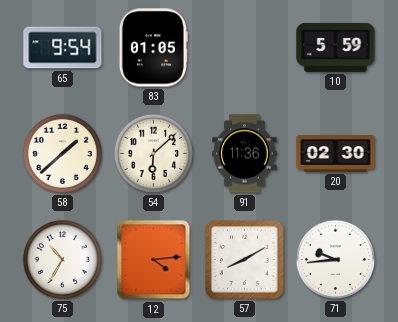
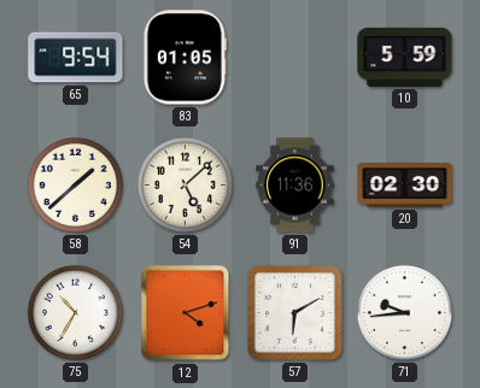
54: 6:08 -> 5:08 (185, 184)
12: 4:14 -> 4:12 (186, 313)
57: 8:10 -> 6:10 (295, 313)
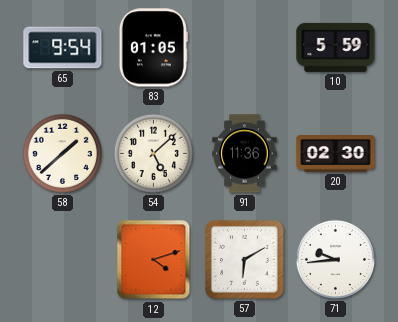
75: 10:35 -> none (75, 312)
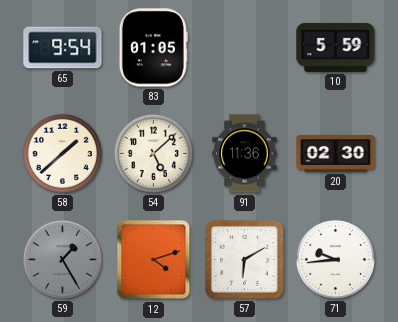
59: none -> 1:25 (62, 259)
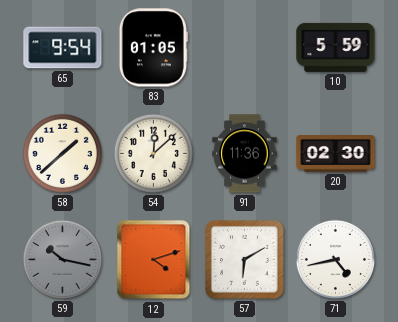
54: 5:08 -> 12:08 (153, 153)
59: 1:25 -> 10:17 (62, 259)
71: 9:44 -> 4:43 (335, 259)
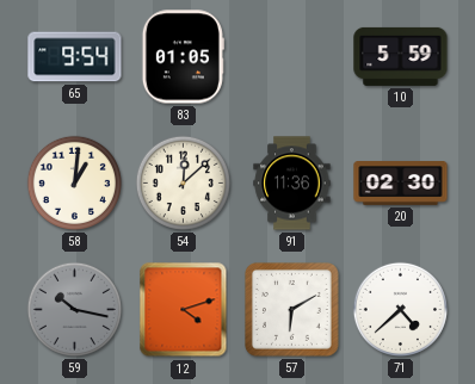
58: 1:38 -> 1:01 (74, 182)
71: 4:43 -> 4:38 (400, 309)
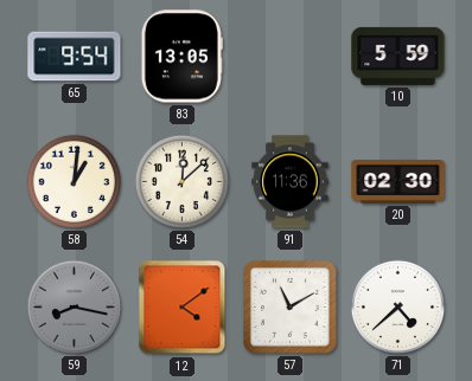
83: 01:05 -> 13:05 (181, 57)
59: 10:17 -> 8:17 (74, 306)
12: 4:12 -> 4:09 (183, 308)
57: 6:10 -> 11:10 (291, 308)
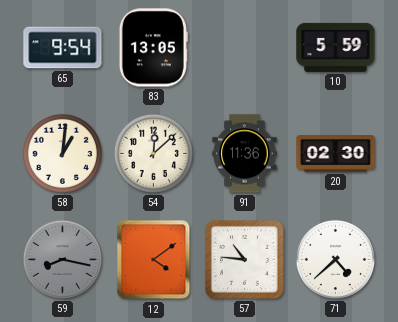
57: 11:10 -> 10:46 (245, 260)
